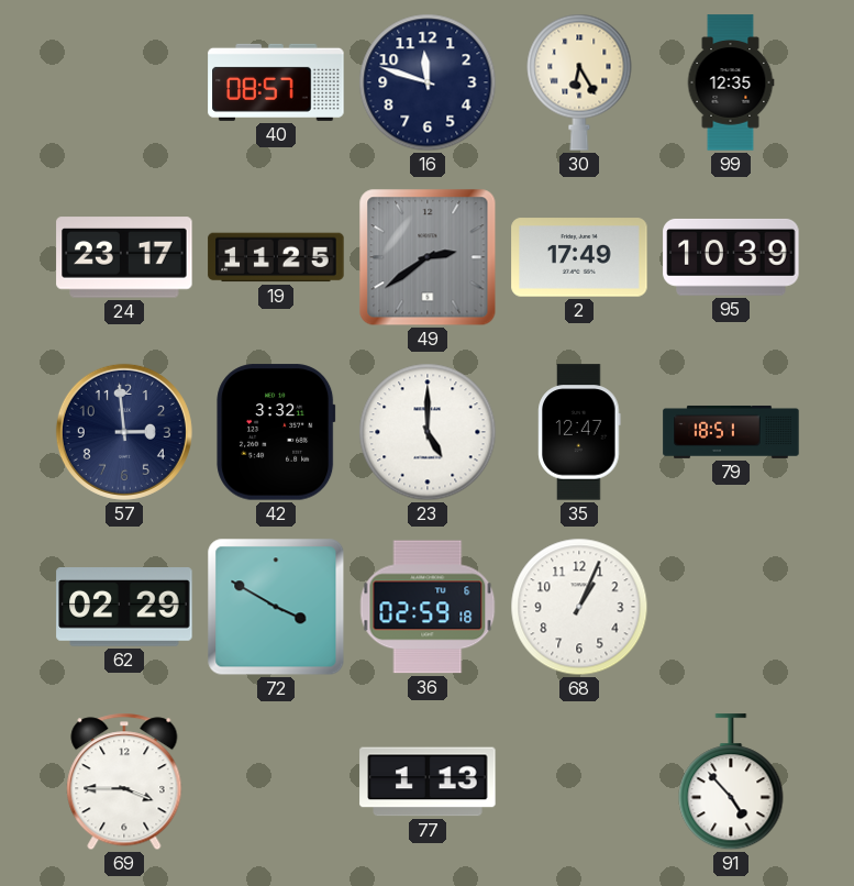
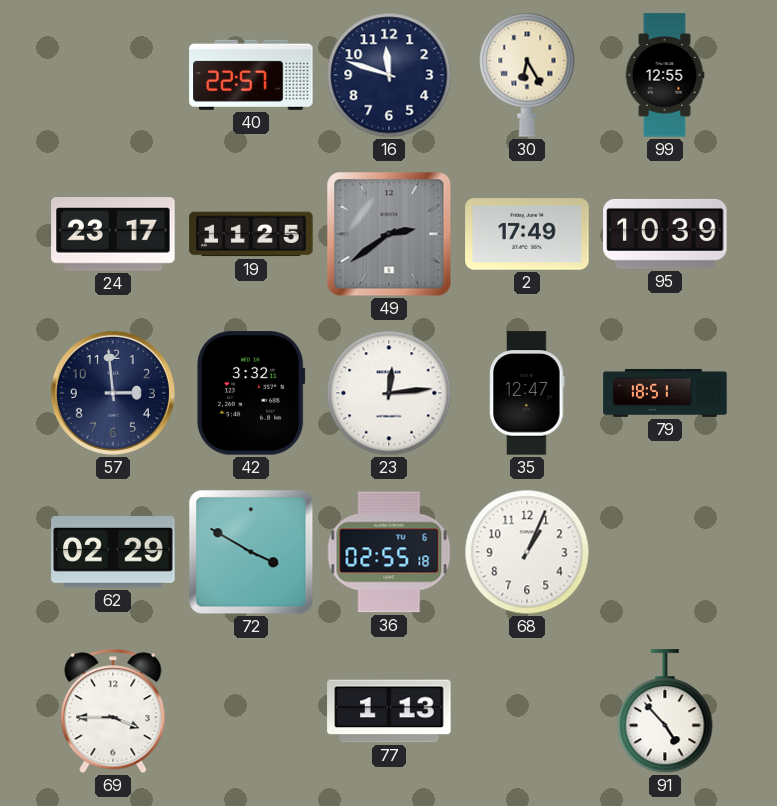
40: 08:57 -> 22:57 (251, 75)
99: 12:35 -> 12:55 (665, 75)
23: 5:00 -> 12:14 (389, 393)
36: 02:59 -> 02:55 (389, 552)
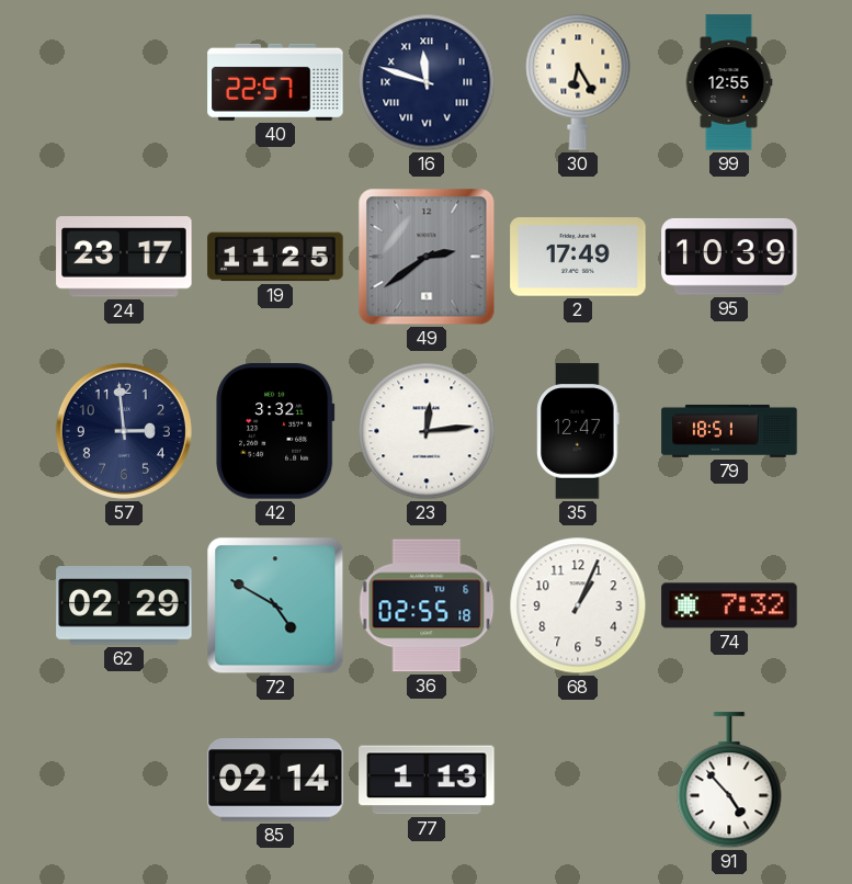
16 numerals: Arabic -> Roman (427, 82)
72: 3:50 -> 4:50 (275, 605)
74: none -> 7:32 (729, 605)
69: 3:45 -> none (113, 711)
85: none -> 02:14 (275, 780)
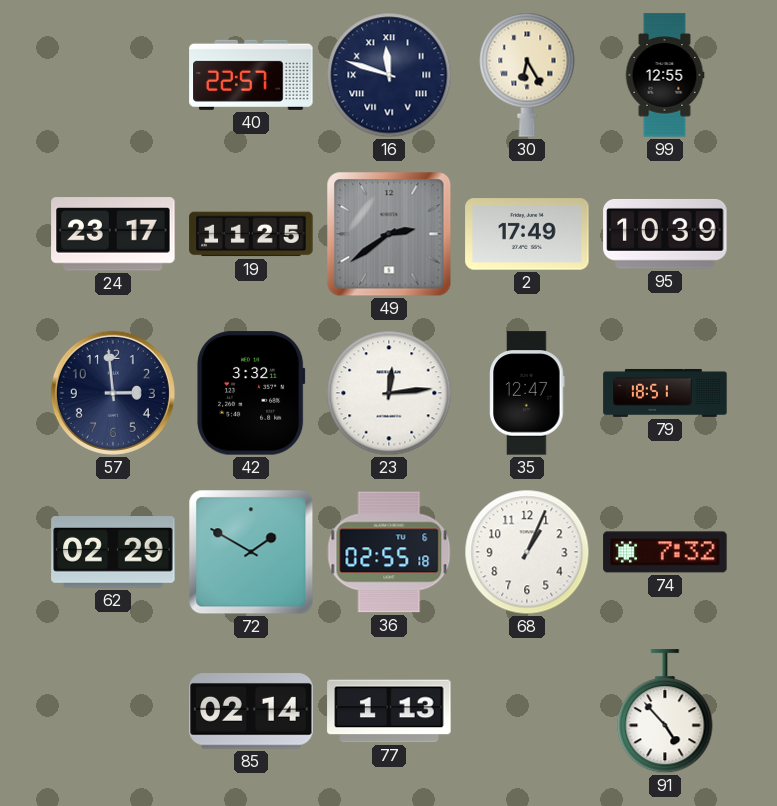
72: 4:50 -> 1:50 (251, 552)
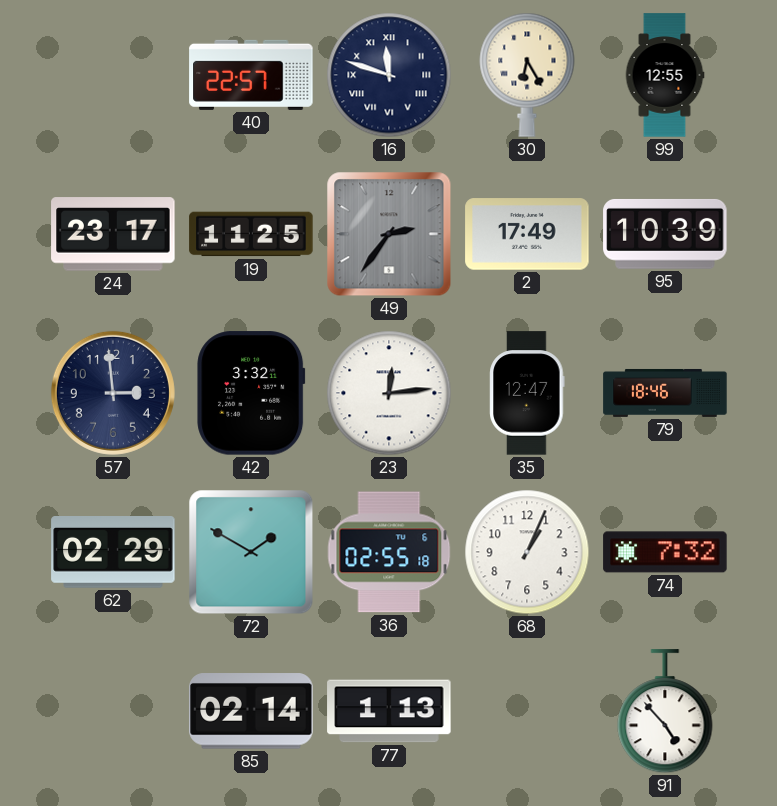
49: 2:39 -> 2:36 (389, 234)
79: 18:51 -> 18:46 (665, 393)
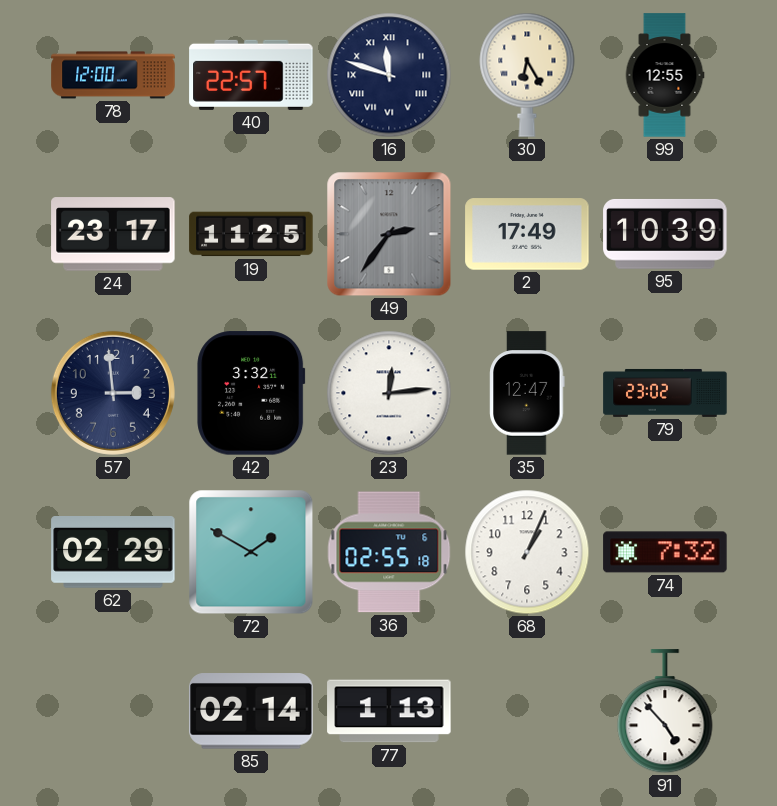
78: none -> 12:00 (113, 75)
79: 18:46 -> 23:02 (665, 393)
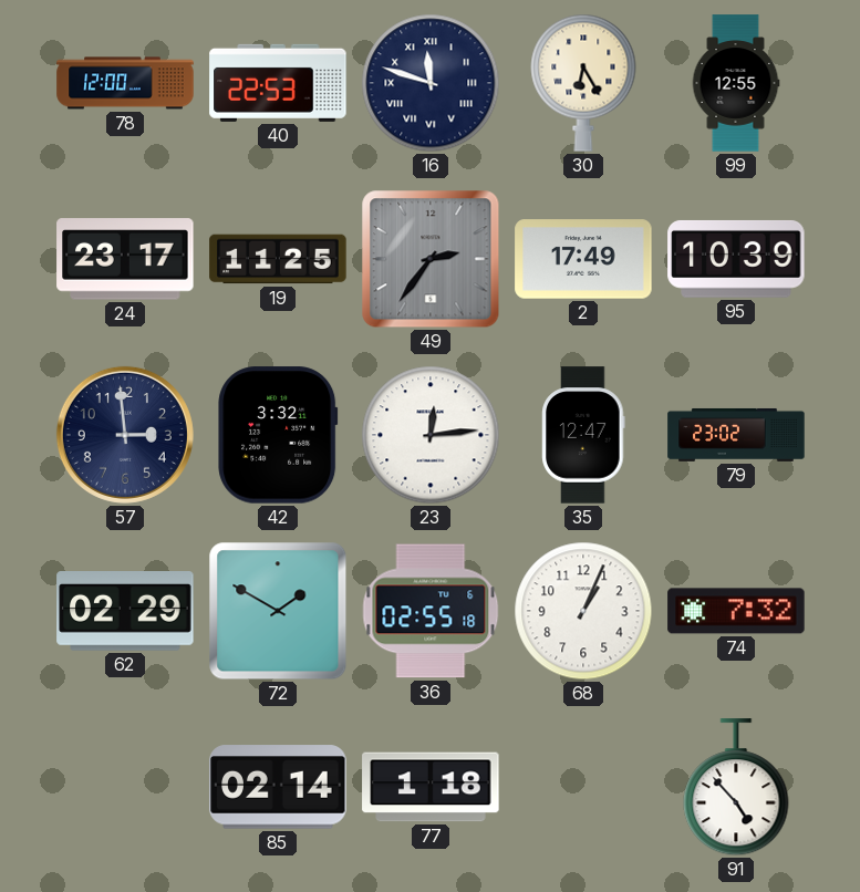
40: 22:57 -> 22:53 (278, 83)
77: 1:13 -> 1:18 (431, 787)
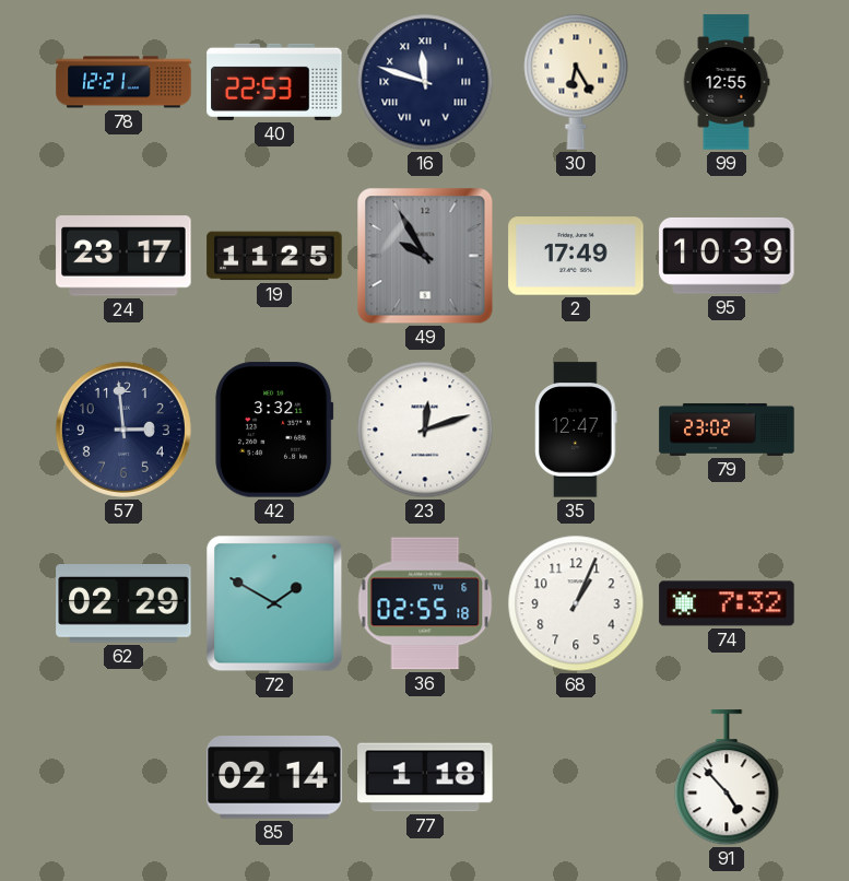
78: 12:00 -> 12:21 (123, 82)
49: 2:36 -> 9:55 (425, 256)
23: 12:14 -> 12:12 (425, 430)
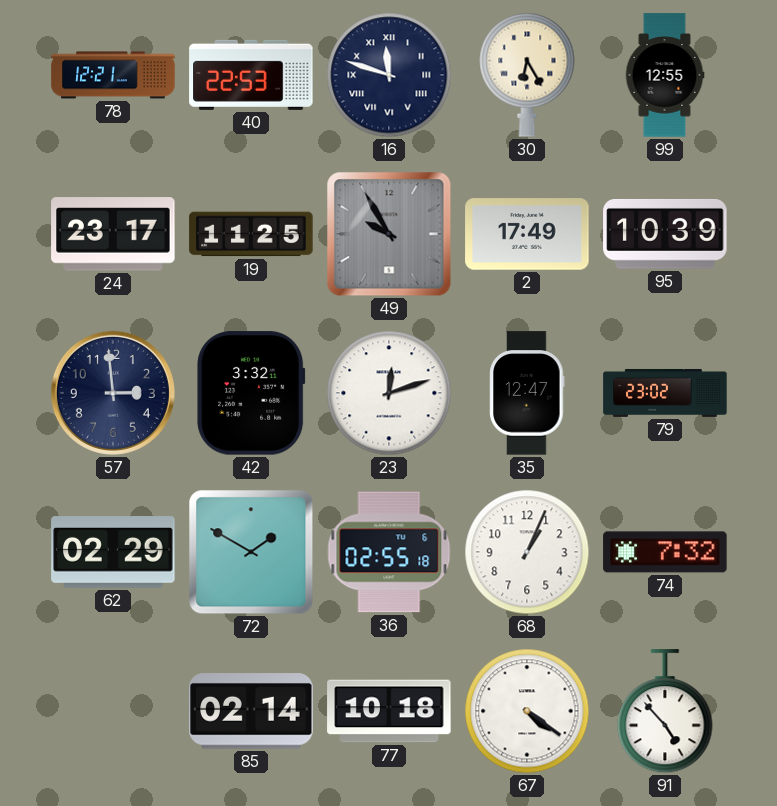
77: 1:18 -> 10:18 (389, 711)
67: none -> 4:21 (527, 711)
